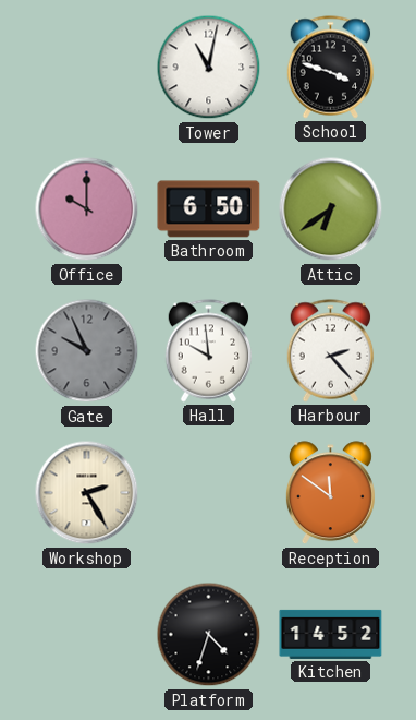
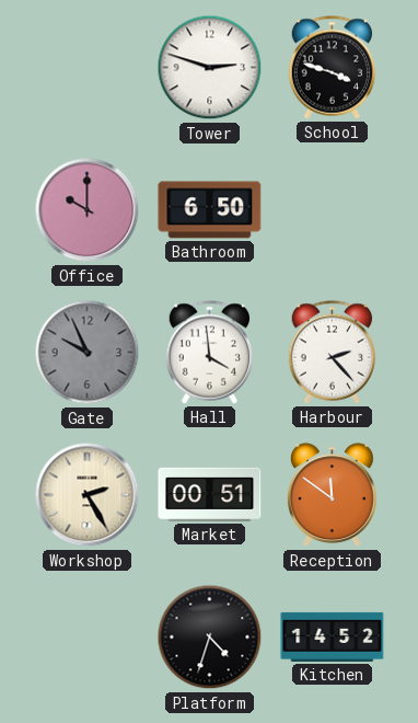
Tower: 11:02 -> 2:48 (210, 68)
Attic: 6:39 -> none (331, 209)
Hall: 9:59 -> 3:59 (210, 353)
Market: none -> 00:51 (210, 494)
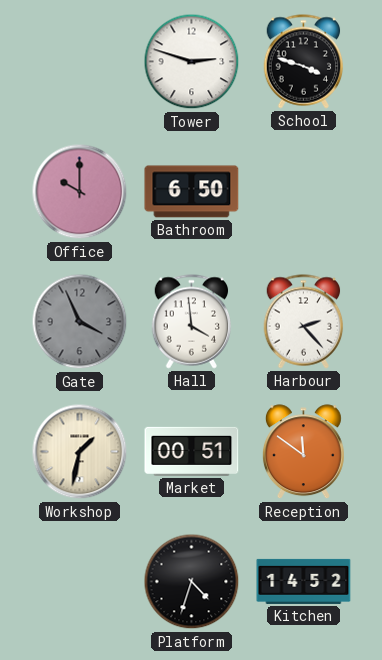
Gate: 9:56 -> 3:56 (80, 322)
Workshop: 2:25 -> 1:32 (80, 452)
